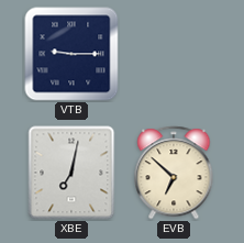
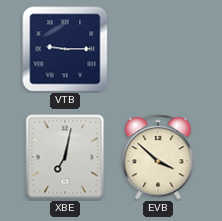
EVB: 6:52 -> 3:52 (158, 157)
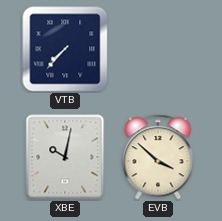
VTB: 9:15 -> 7:37 (65, 49)
XBE: 7:02 -> 10:02 (65, 157)
